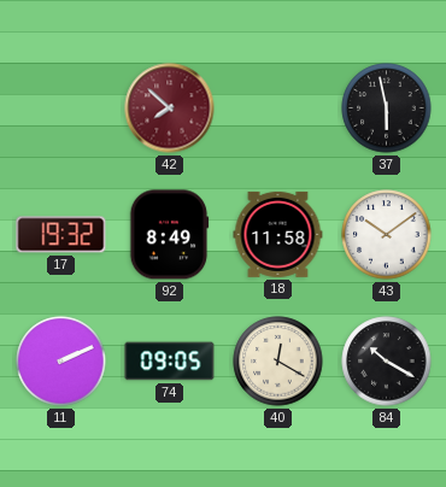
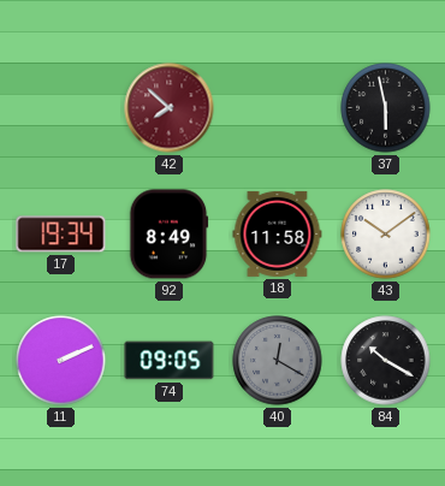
17: 19:32 -> 19:34 (61, 235)
40 dial: cream -> grey (278, 361)
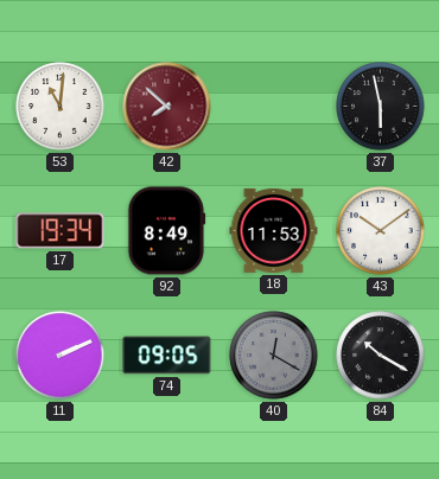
53: none -> 11:01 (61, 107)
18: 11:58 -> 11:53 (274, 230)
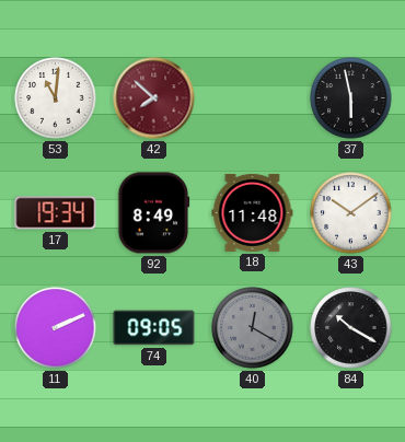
18: 11:53 -> 11:48 (253, 212)
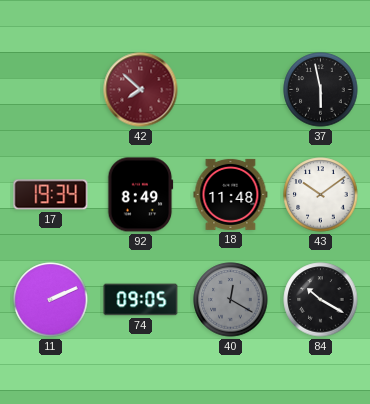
53: 11:01 -> none (56, 98)
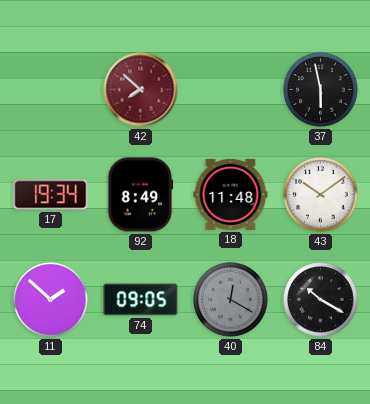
11: 2:11 -> 1:52 (51, 300)
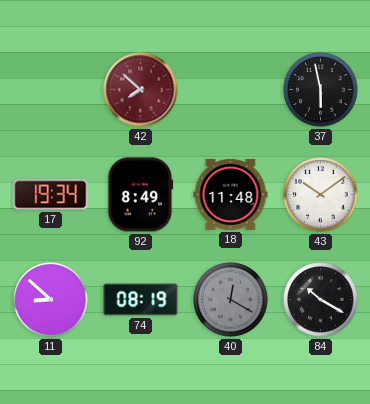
11: 1:52 -> 8:52 (51, 300)
74: 09:05 -> 08:19 (141, 300)
